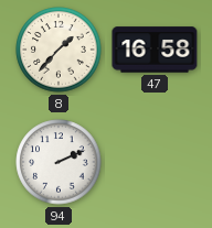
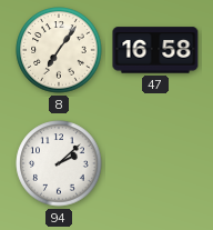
8: 1:37 -> 7:06 (59, 50)
94: 2:11 -> 2:08 (59, 163)
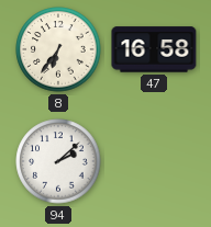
8: 7:06 -> 6:36 (58, 49)
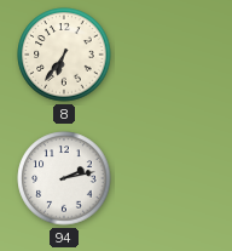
47: 16:58 -> none (154, 49)
94: 2:08 -> 2:13 (64, 178)
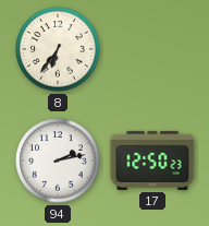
17: none -> 12:50 (152, 160)
